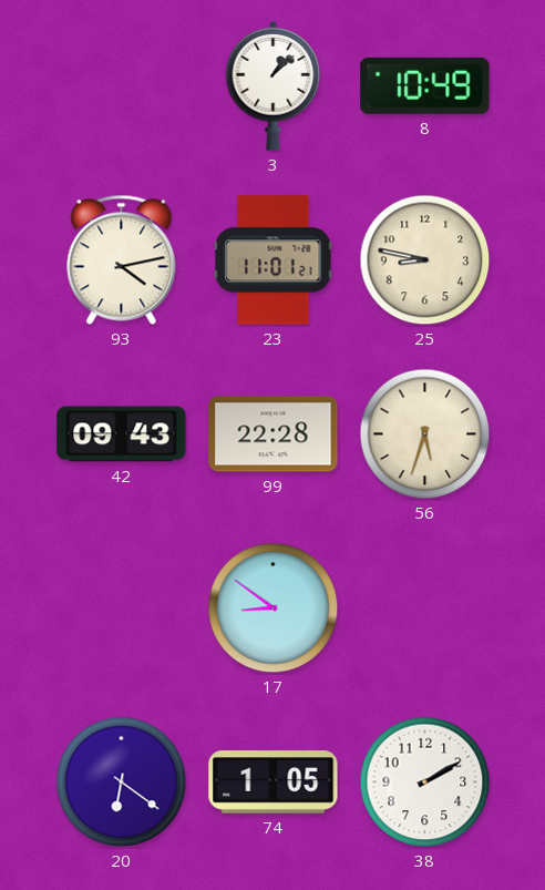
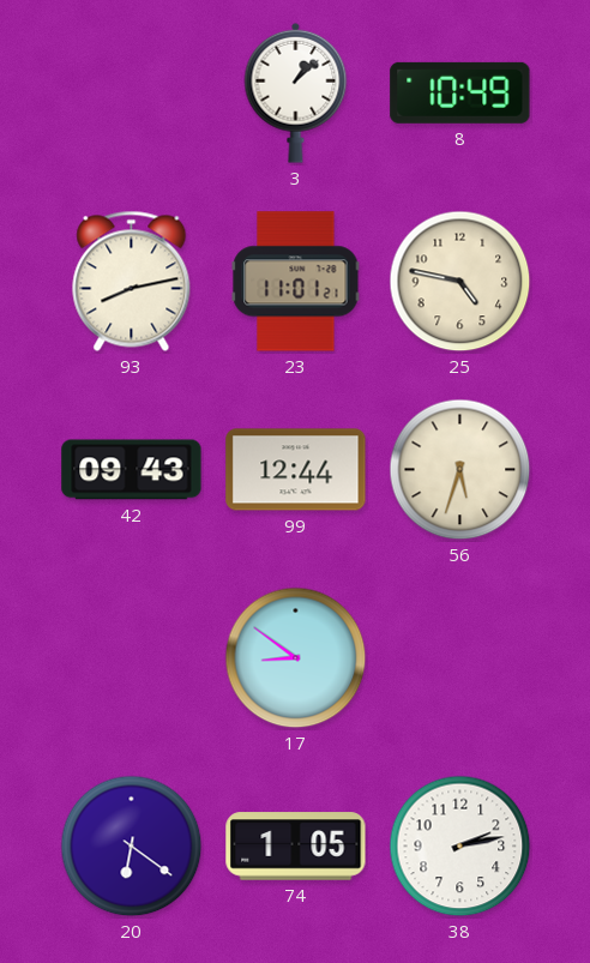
93: 4:13 -> 8:13 (132, 281)
25: 8:47 -> 4:47 (460, 282)
99: 22:28 -> 12:44 (296, 470)
38: 2:10 -> 2:13 (460, 847)
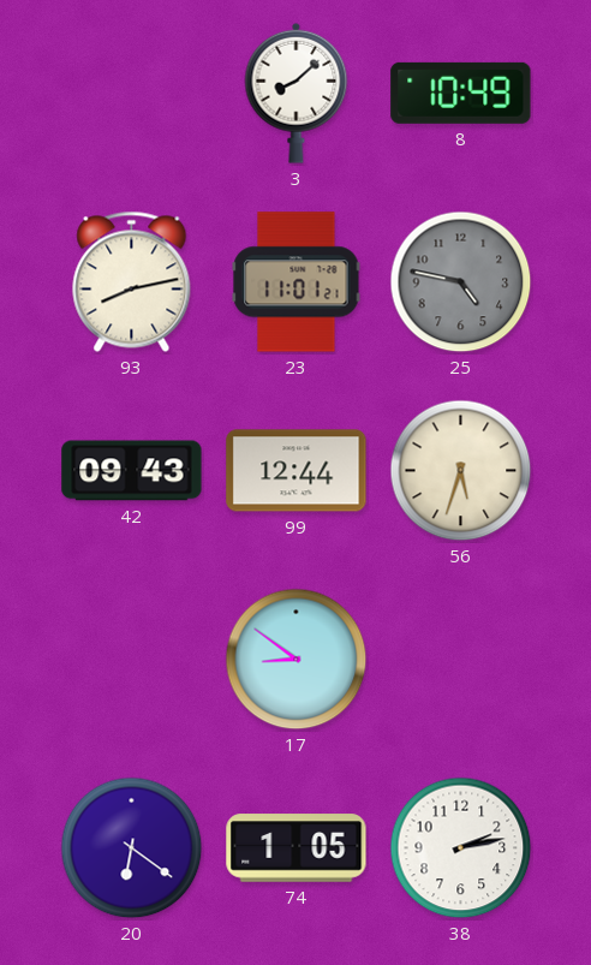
3: 1:08 -> 8:08 (297, 93)
25 dial: cream -> grey (461, 282)
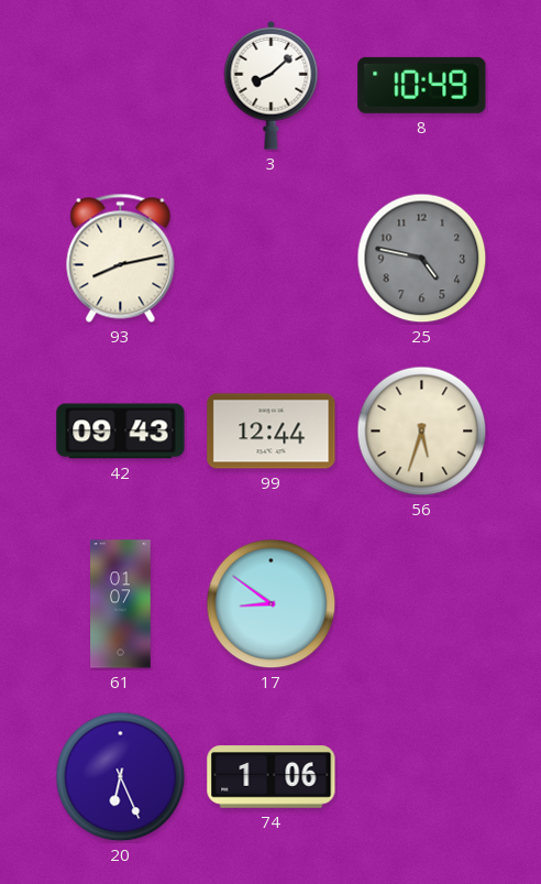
23: 11:01 -> none (297, 282)
61: none -> 01:07 (121, 604)
20: 6:21 -> 6:26 (121, 777)
74: 1:05 -> 1:06 (272, 777)
38: 2:13 -> none (461, 848)
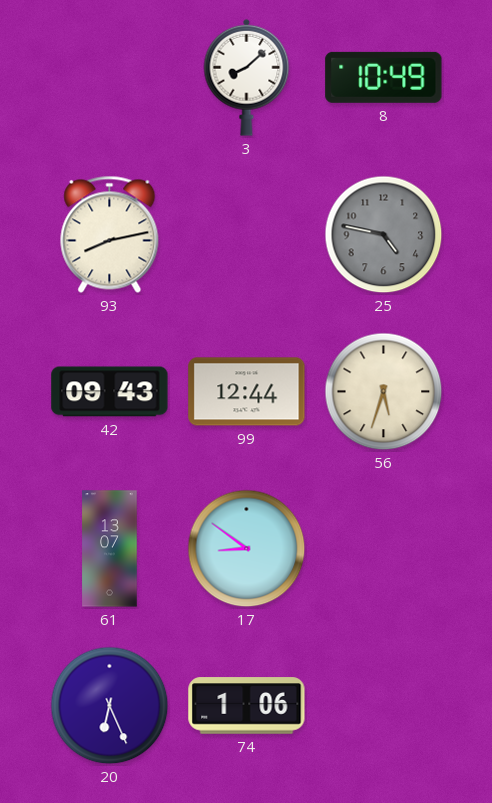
61: 01:07 -> 13:07 (110, 549)
